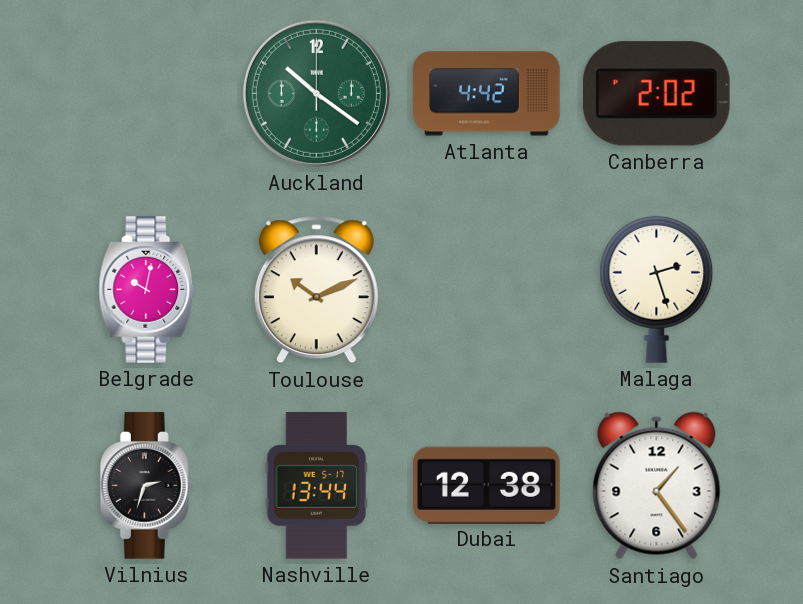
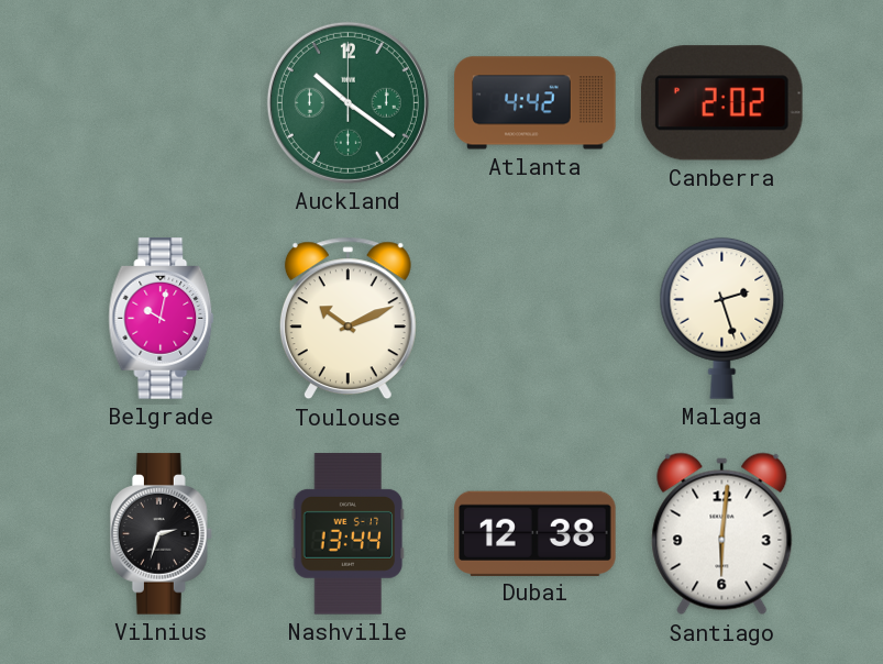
Santiago: 1:24 -> 6:01 (722, 534)
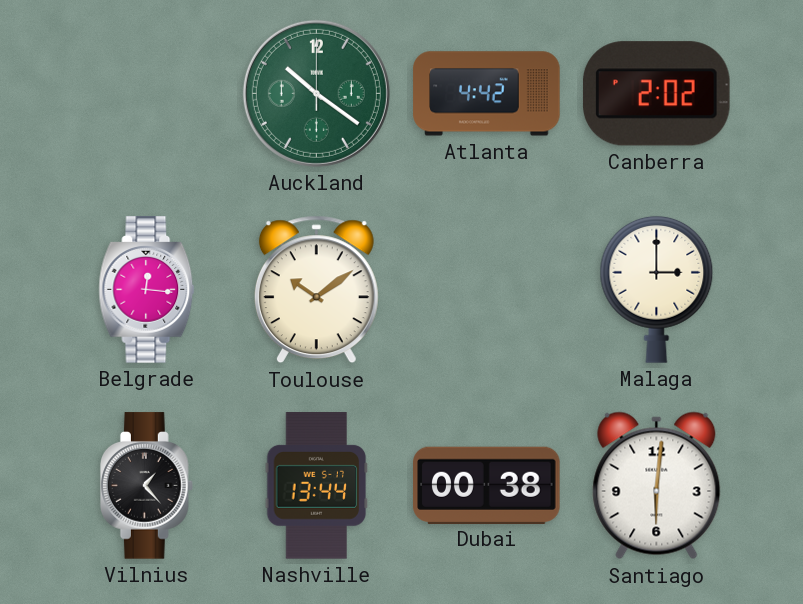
Belgrade: 10:02 -> 12:16 (147, 290)
Toulouse: 10:11 -> 10:09 (316, 290)
Malaga: 2:27 -> 3:00 (657, 289)
Vilnius: 2:33 -> 1:23 (146, 486)
Dubai: 12:38 -> 00:38 (487, 485)
